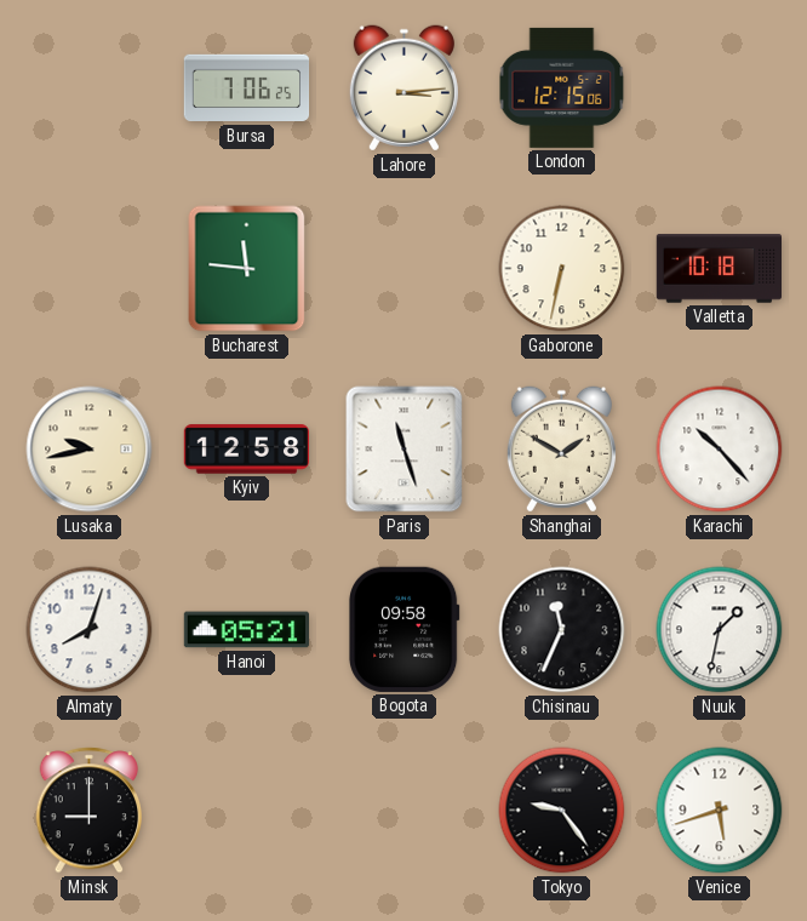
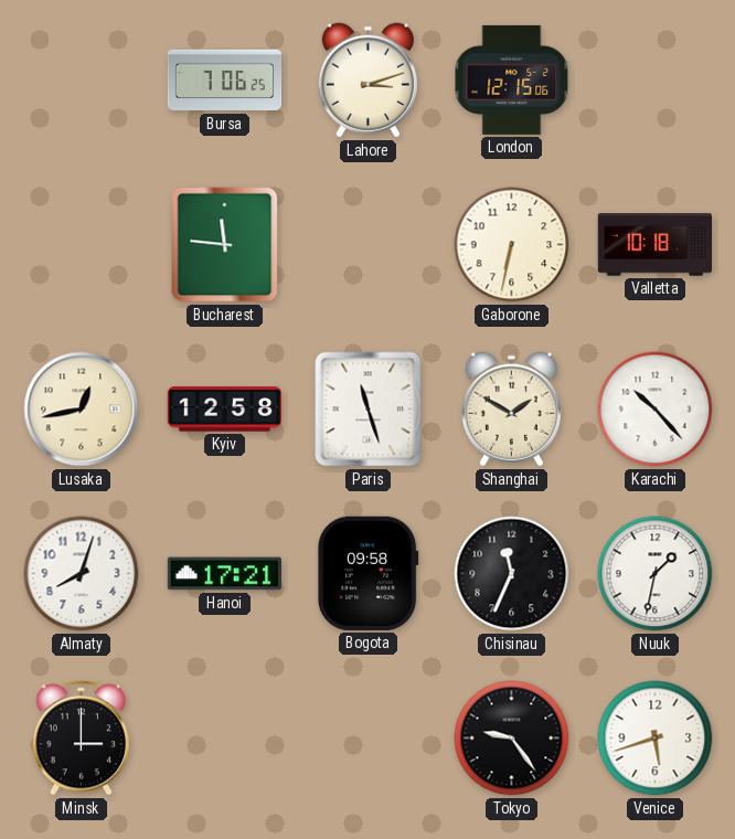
Lahore: 3:14 -> 3:12 (367, 81)
Lusaka: 9:43 -> 12:43 (82, 410)
Hanoi: 05:21 -> 17:21 (224, 574)
Minsk: 9:00 -> 3:00 (82, 739)
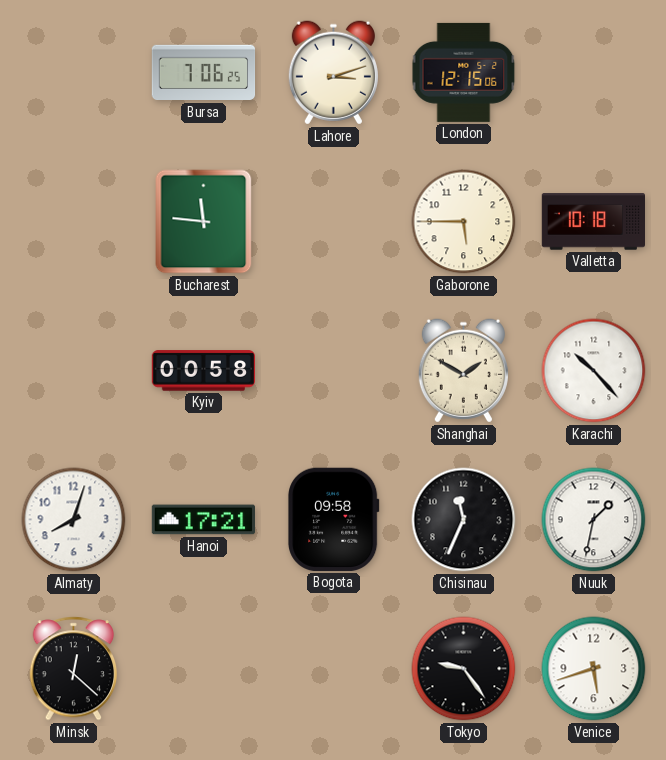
Gaborone: 6:32 -> 5:45 (464, 222)
Lusaka: 12:43 -> none (82, 410)
Kyiv: 12:58 -> 00:58 (203, 371)
Paris: 11:27 -> none (369, 410)
Minsk: 3:00 -> 12:22 (74, 669)
